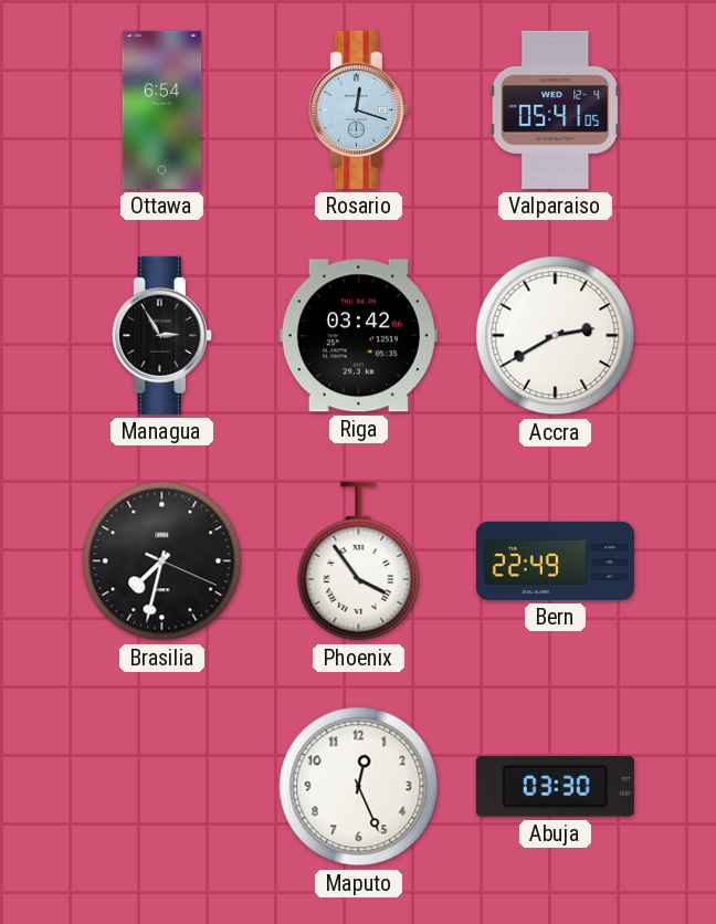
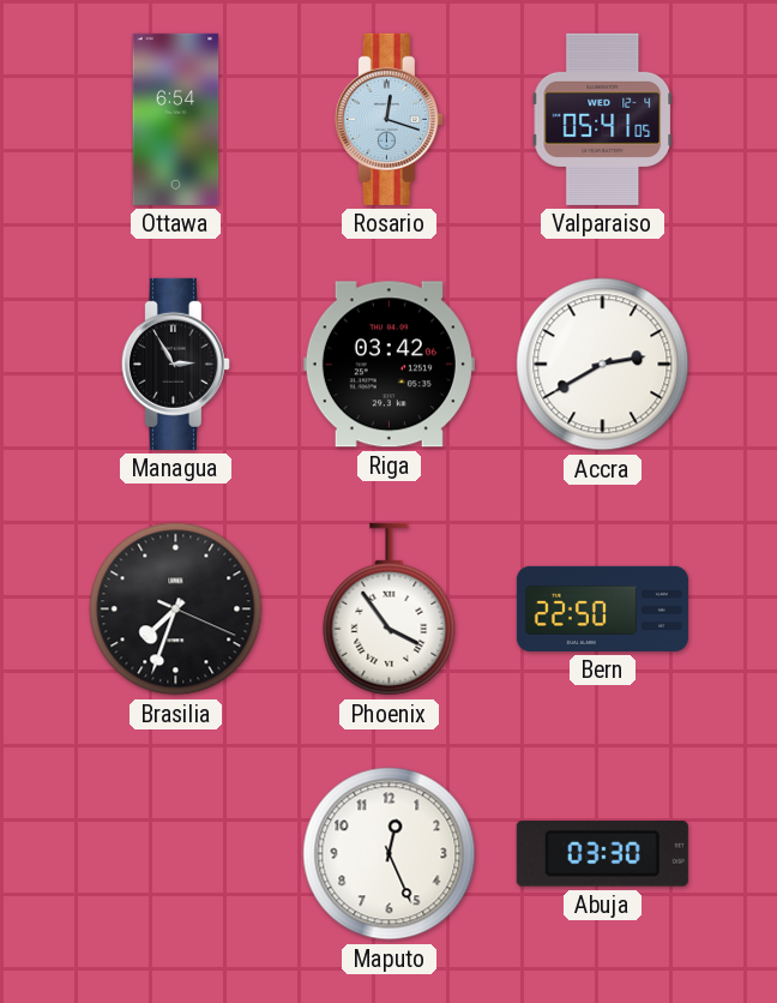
Brasilia: 7:32 -> 7:33 (176, 609)
Bern: 22:49 -> 22:50 (602, 608)
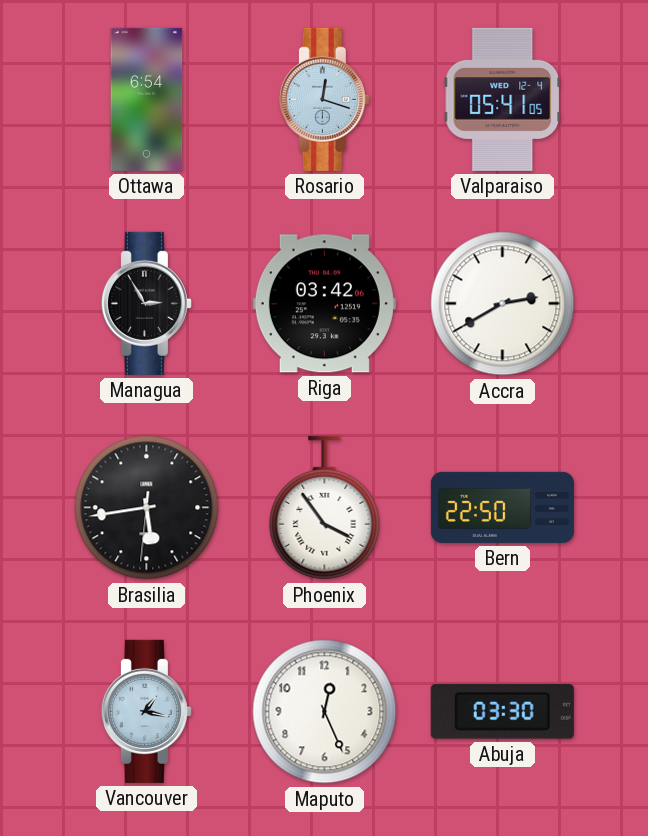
Brasilia: 7:33 -> 5:43 (147, 508)
Vancouver: none -> 1:17 (146, 711)
